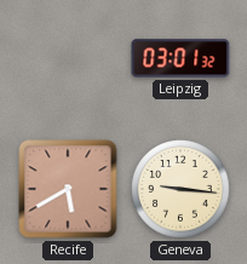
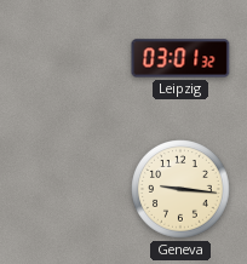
Recife: 5:40 -> none (68, 189)
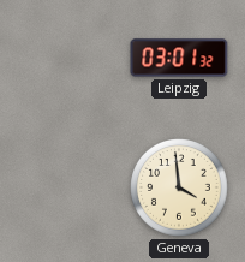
Geneva: 9:16 -> 3:59 (179, 187)
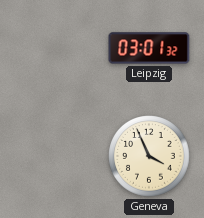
Geneva: 3:59 -> 3:56 (149, 156)
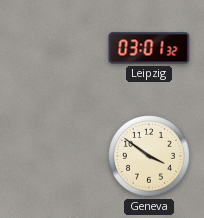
Geneva: 3:56 -> 3:51 (149, 156)
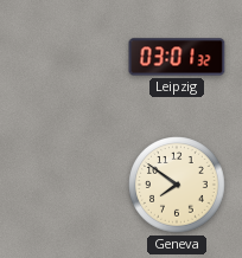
Geneva: 3:51 -> 7:51 (177, 185)
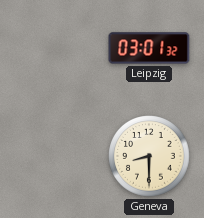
Geneva: 7:51 -> 8:30 (149, 156)
